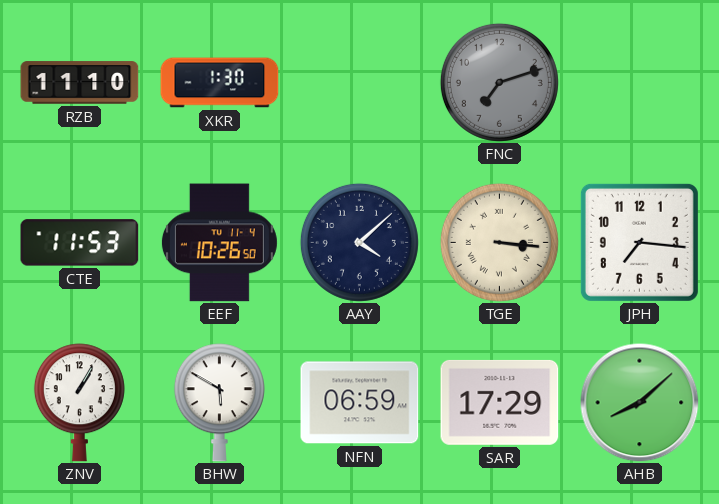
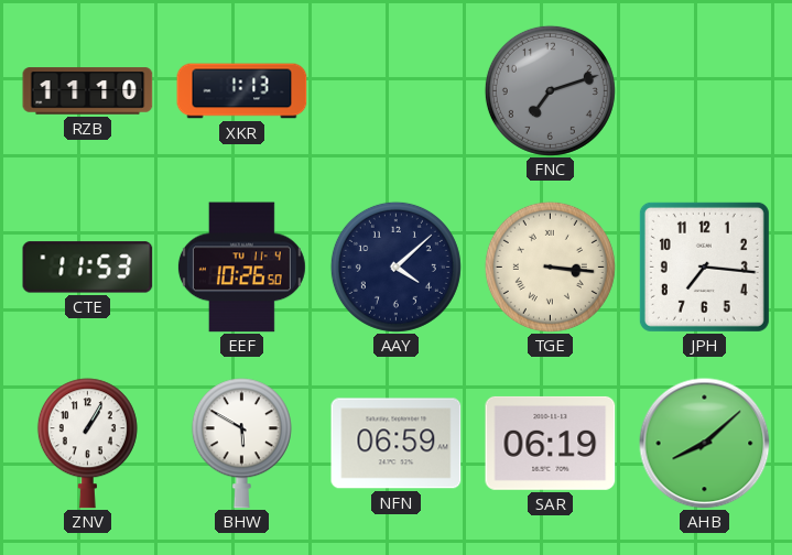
XKR: 1:30 -> 1:13 (242, 91)
SAR: 17:29 -> 06:19 (551, 443)
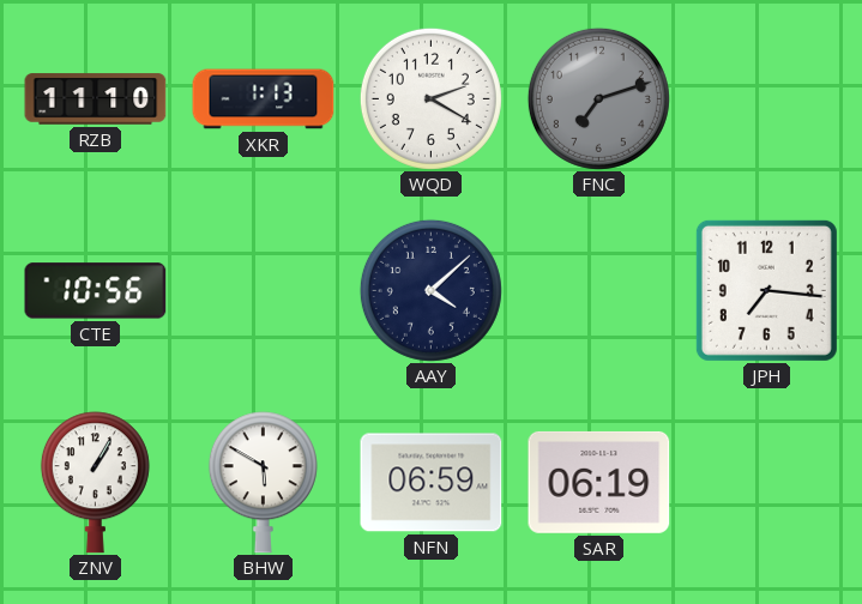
WQD: none -> 2:20 (430, 98)
CTE: 11:53 -> 10:56 (96, 291)
EEF: 10:26 -> none (241, 268)
TGE: 3:16 -> none (550, 266)
AHB: 8:08 -> none (705, 444)
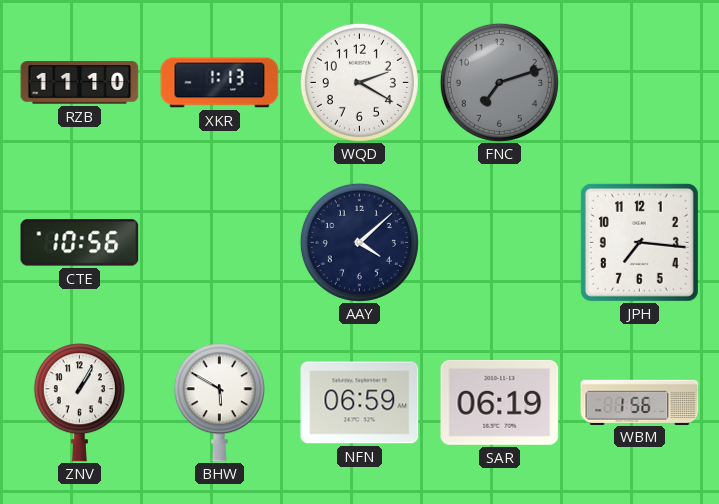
WBM: none -> 1:56 (640, 402)
